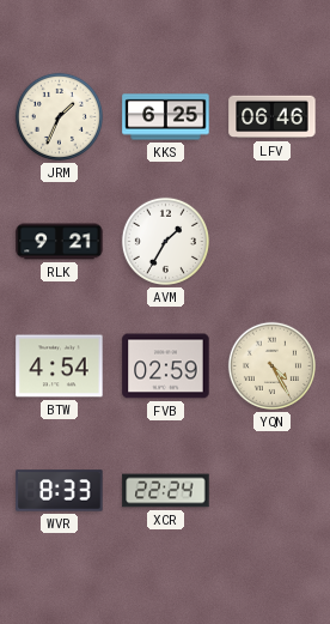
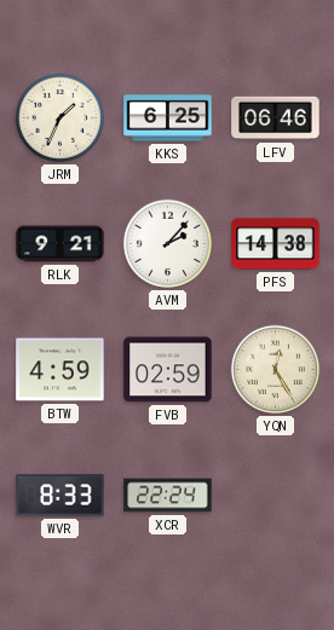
AVM: 1:35 -> 2:07 (167, 243)
PFS: none -> 14:38 (276, 244)
BTW: 4:54 -> 4:59 (61, 370)
YQN: 4:25 -> 12:25 (275, 369)
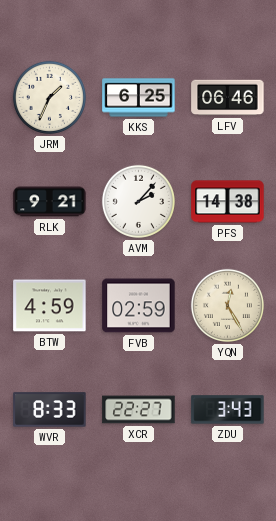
XCR: 22:24 -> 22:27 (139, 410)
ZDU: none -> 3:43 (228, 410)
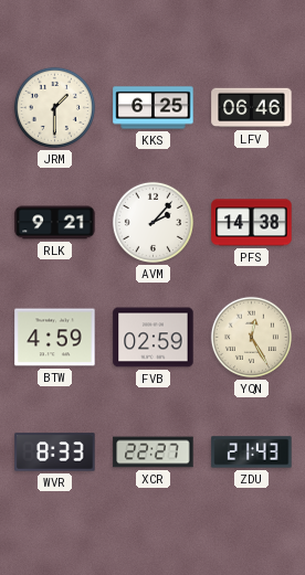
JRM: 1:34 -> 1:30 (54, 107)
ZDU: 3:43 -> 21:43 (252, 452)
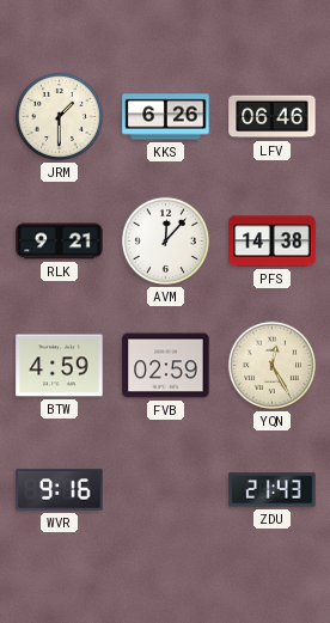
KKS: 6:25 -> 6:26 (166, 117)
AVM: 2:07 -> 12:07 (165, 240)
WVR: 8:33 -> 9:16 (60, 490)
XCR: 22:27 -> none (154, 452)
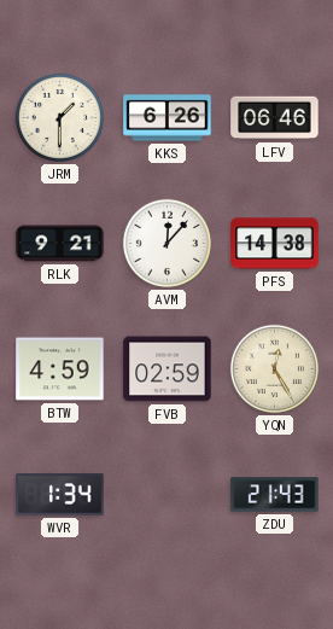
WVR: 9:16 -> 1:34 (60, 495)
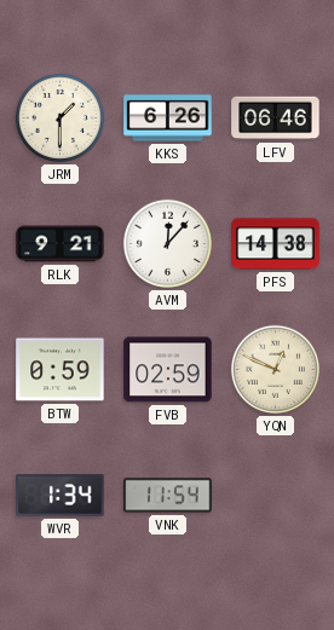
BTW: 4:59 -> 0:59 (61, 370)
YQN: 12:25 -> 12:49 (275, 369)
VNK: none -> 11:54 (168, 496)
ZDU: 21:43 -> none (275, 495)
